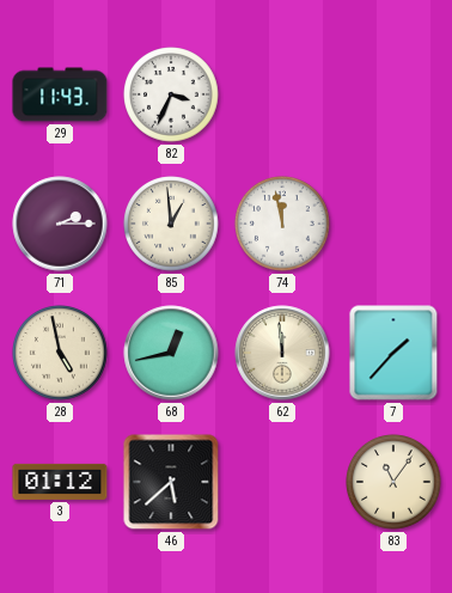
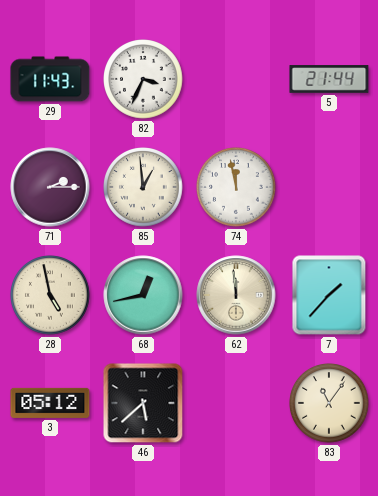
5: none -> 21:44 (329, 79)
3: 01:12 -> 05:12 (50, 403)
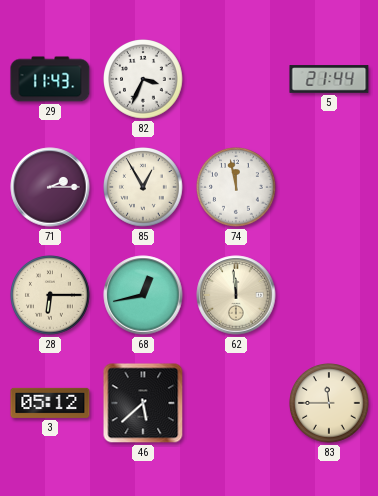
85: 12:59 -> 12:55 (143, 187)
28: 4:58 -> 6:15 (50, 295)
7: 1:37 -> none (329, 295)
83: 11:06 -> 11:45 (329, 403)
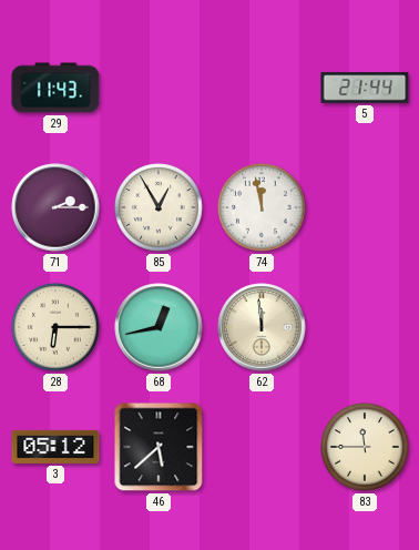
82: 3:34 -> none (143, 79)
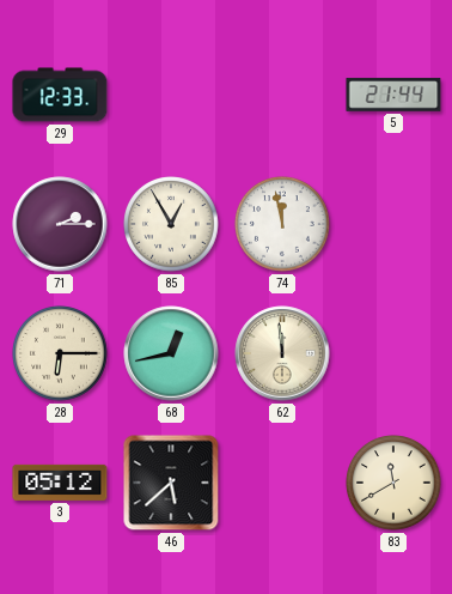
29: 11:43 -> 12:33 (60, 95)
83: 11:45 -> 11:40 (393, 483)
